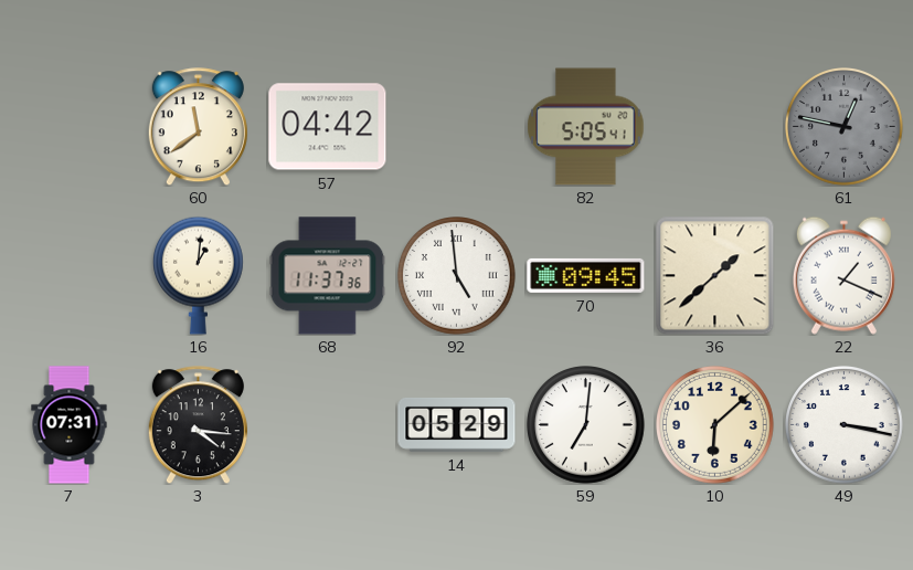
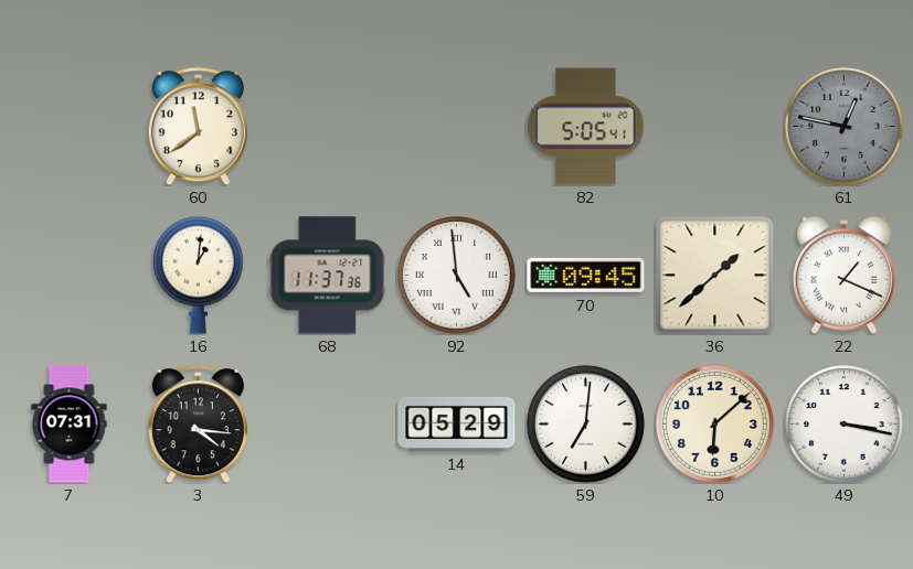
57: 04:42 -> none (328, 127)
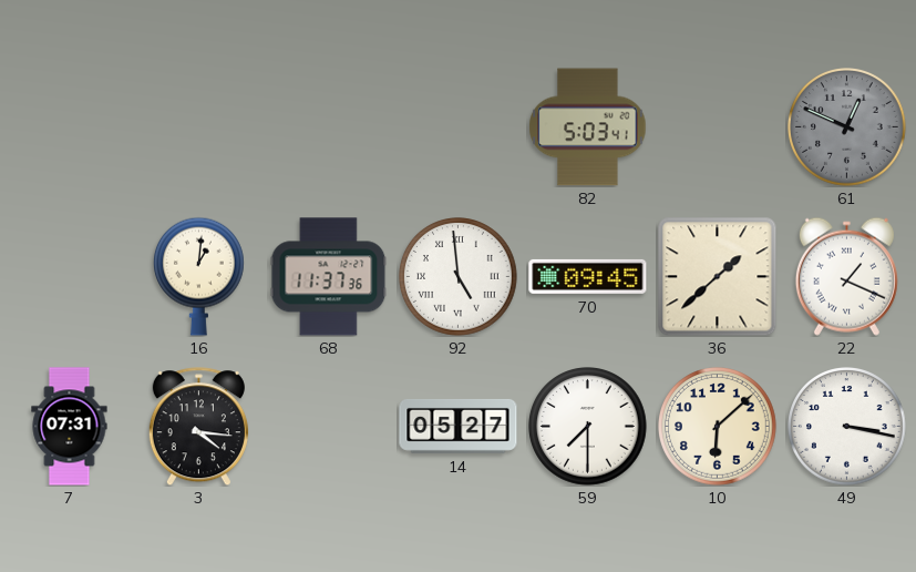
60: 11:39 -> none (198, 127)
82: 5:05 -> 5:03 (588, 127)
61: 12:47 -> 12:49 (847, 127)
14: 05:29 -> 05:27 (459, 426)
59: 7:01 -> 7:30 (588, 427)
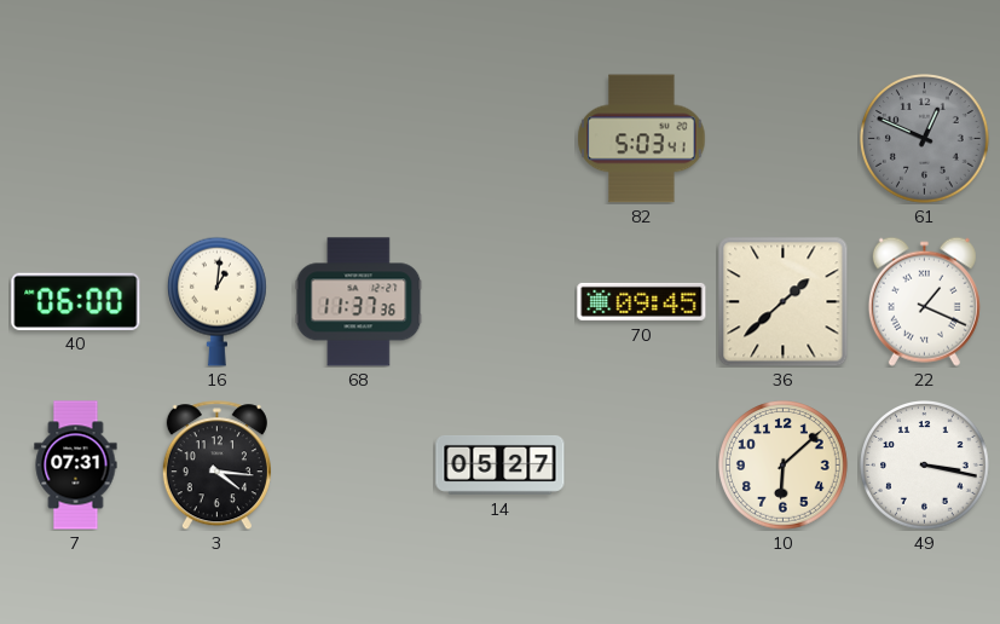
40: none -> 06:00 (76, 301)
92: 4:59 -> none (459, 277)
59: 7:30 -> none (588, 427)
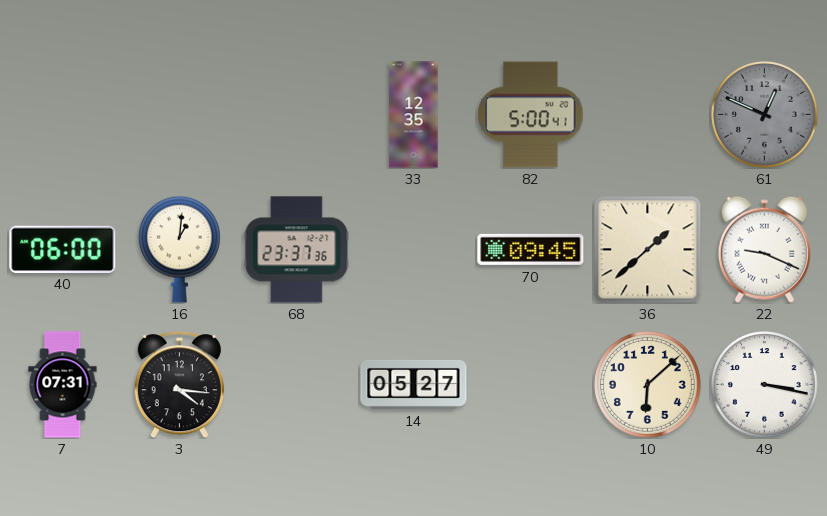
33: none -> 12:35 (414, 115)
82: 5:03 -> 5:00 (531, 115)
68: 11:37 -> 23:37 (297, 250)
22: 1:19 -> 9:19 (764, 249)
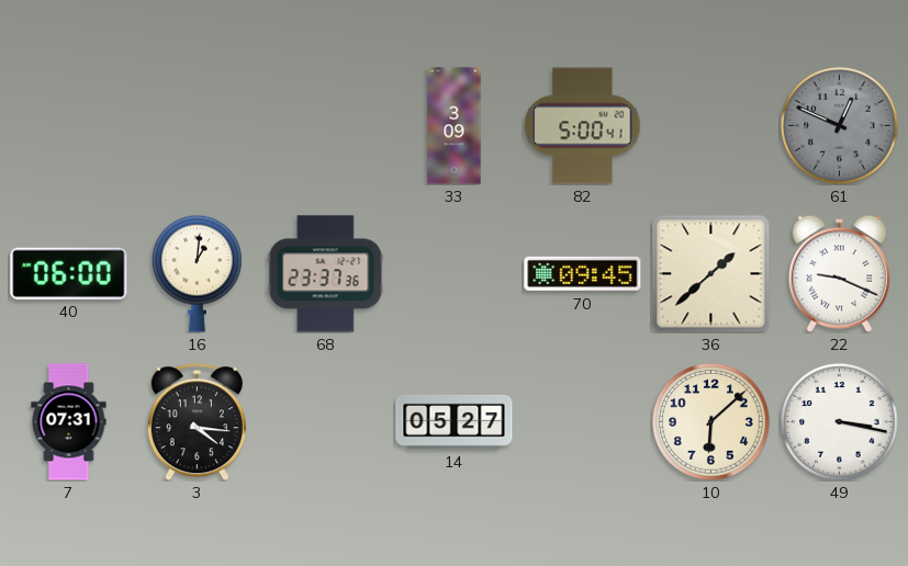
33: 12:35 -> 3:09 (455, 126)
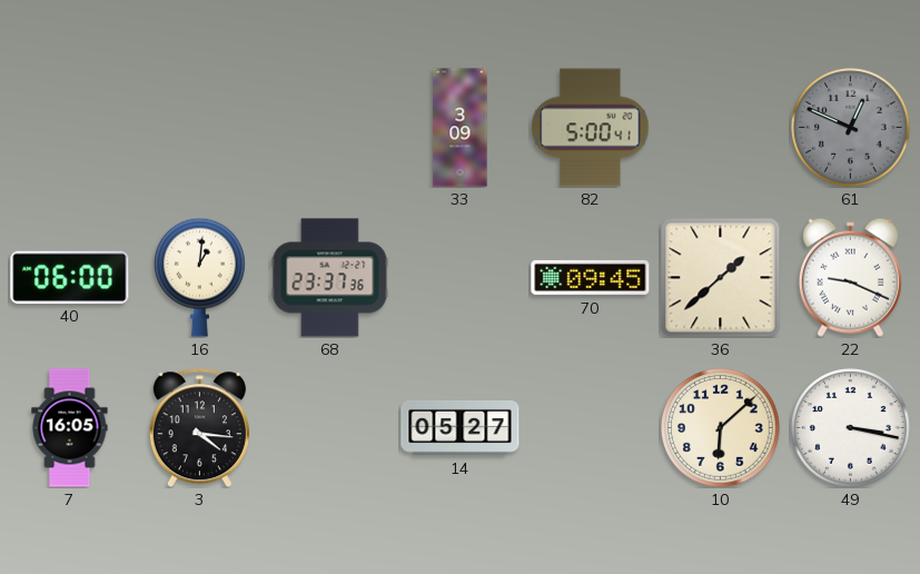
7: 07:31 -> 16:05 (70, 428)
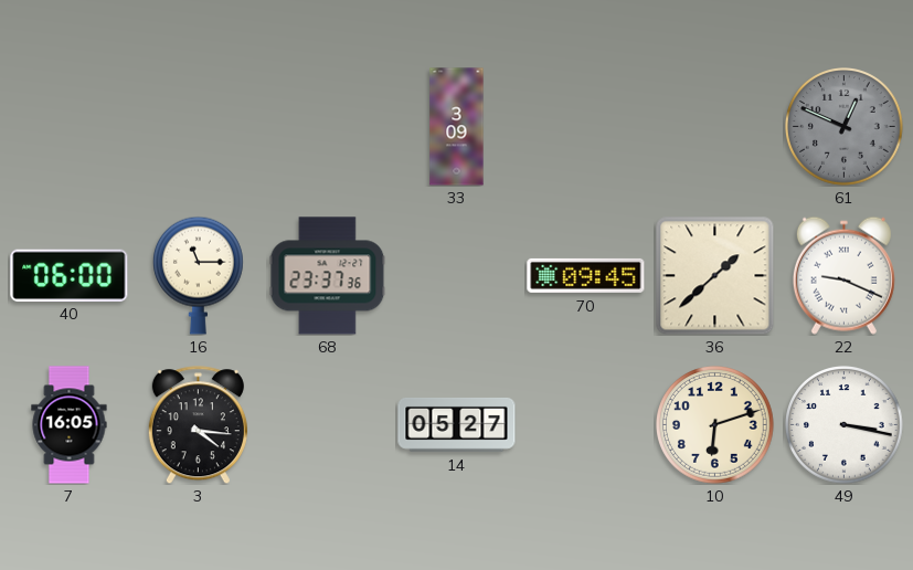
82: 5:00 -> none (591, 128)
16: 1:01 -> 11:15 (199, 275)
10: 6:08 -> 6:12 (715, 425)
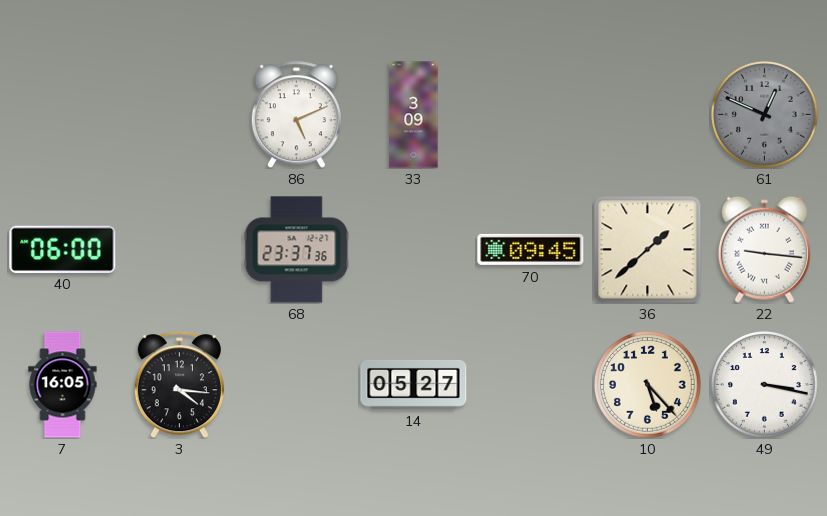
86: none -> 5:11 (296, 115)
16: 11:15 -> none (199, 275)
22: 9:19 -> 9:16 (764, 249)
10: 6:12 -> 5:23 (648, 385)
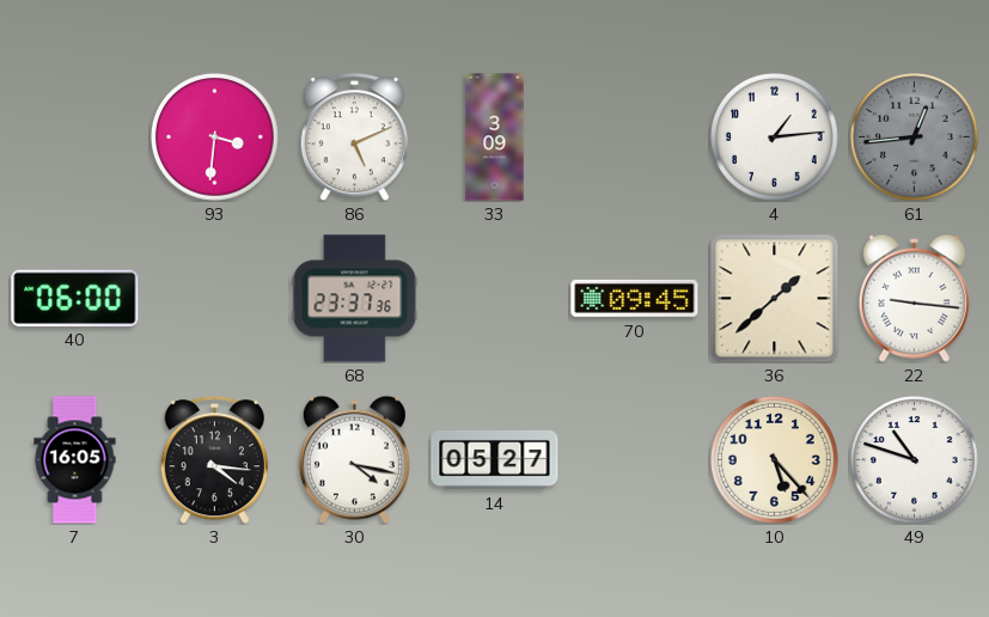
93: none -> 3:31 (215, 138)
4: none -> 1:14 (775, 138)
61: 12:49 -> 12:44 (915, 138)
30: none -> 4:17 (354, 459)
49: 3:17 -> 10:48 (915, 460)
